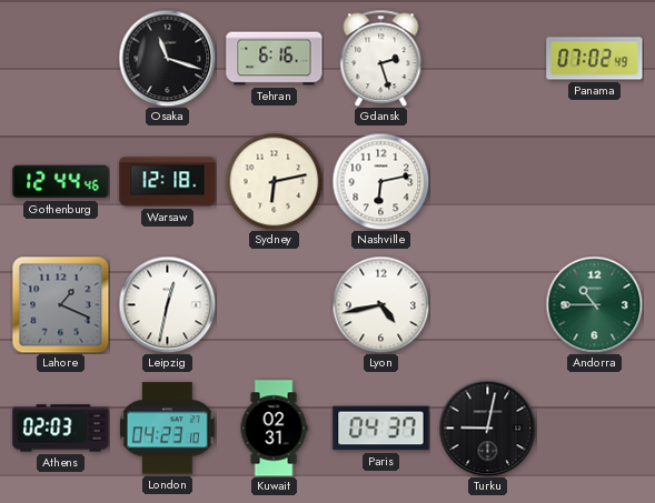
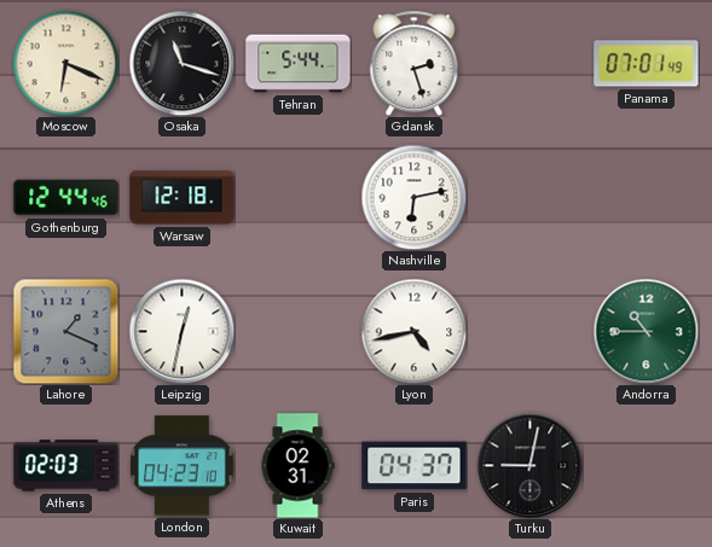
Moscow: none -> 6:19 (65, 63)
Tehran: 6:16 -> 5:44 (299, 64)
Panama: 07:02 -> 07:01 (647, 64)
Sydney: 6:13 -> none (274, 181)
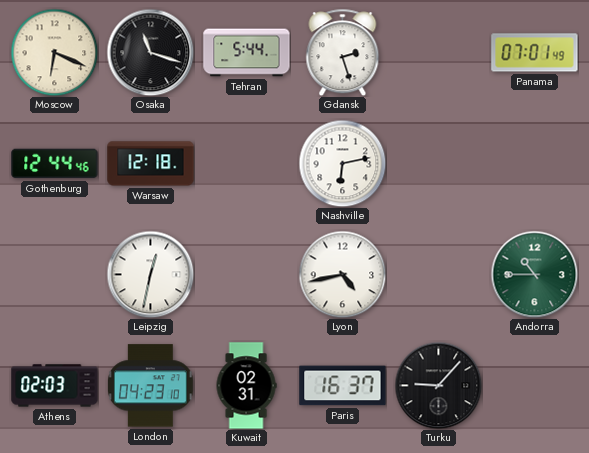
Lahore: 1:19 -> none (65, 331)
Paris: 04:37 -> 16:37 (343, 386)
Turku: 9:02 -> 9:07 (438, 385)
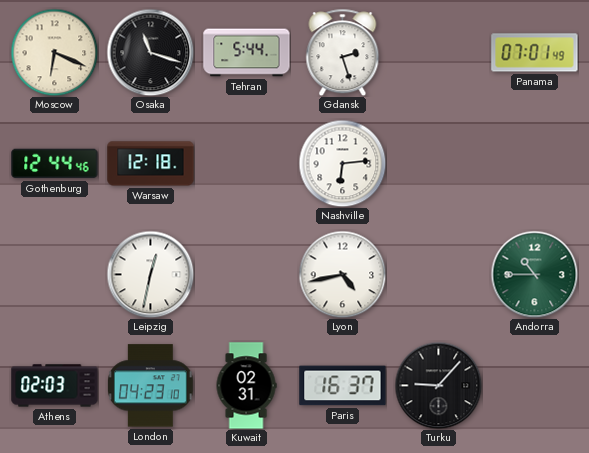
Nashville: 6:13 -> 6:14 (342, 163)
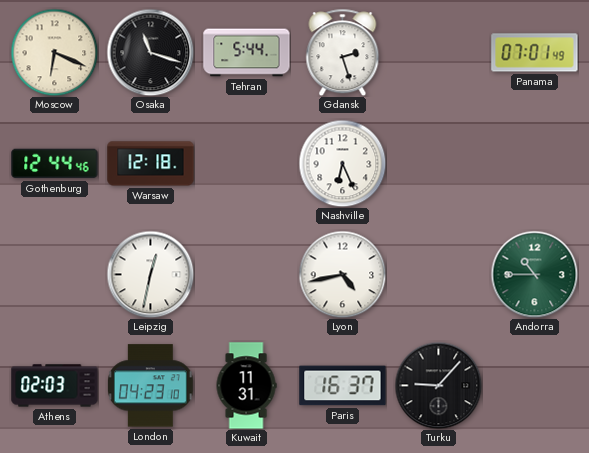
Nashville: 6:14 -> 6:26 (342, 163)
Kuwait: 02:31 -> 11:31 (246, 386)
